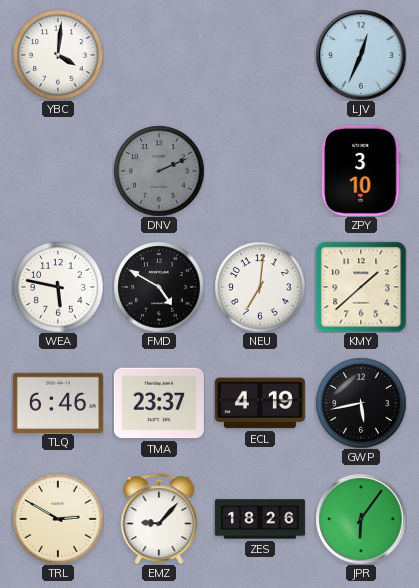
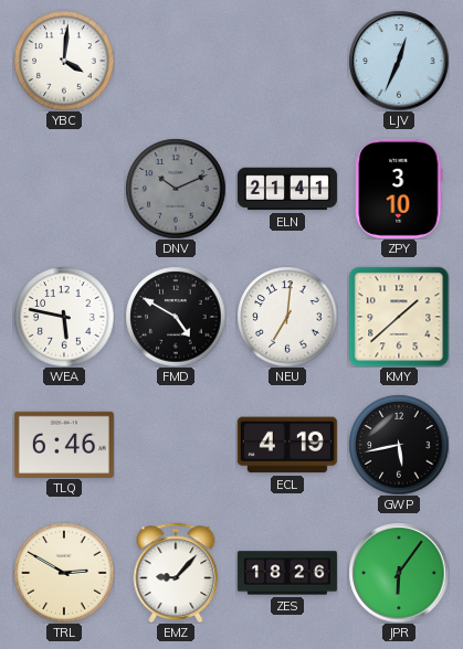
DNV: 2:11 -> 10:11 (176, 189)
ELN: none -> 21:41 (287, 189)
TMA: 23:37 -> none (159, 403)
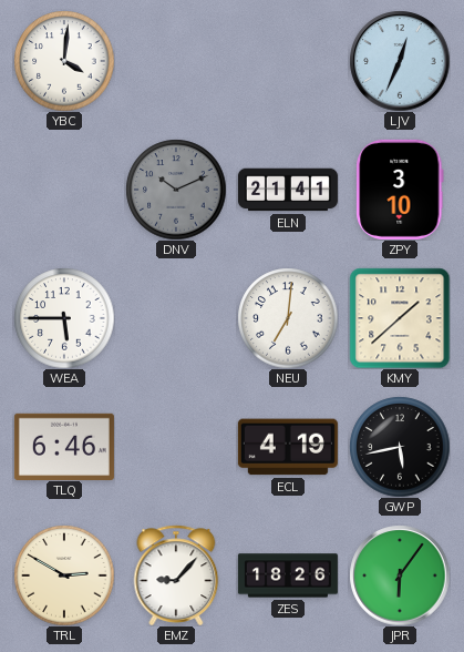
WEA: 5:47 -> 5:45 (64, 318)
FMD: 4:50 -> none (176, 317)
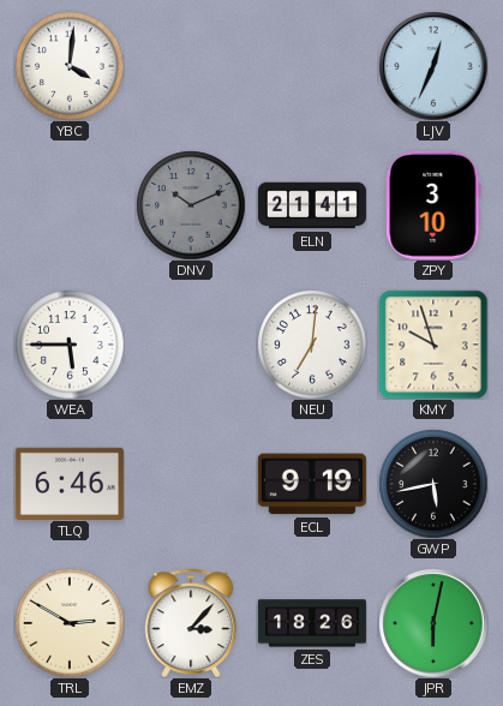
KMY: 1:38 -> 9:57 (433, 345)
ECL: 4:19 -> 9:19 (312, 484)
EMZ: 9:07 -> 3:07 (191, 622)
JPR: 6:06 -> 6:02 (433, 623)
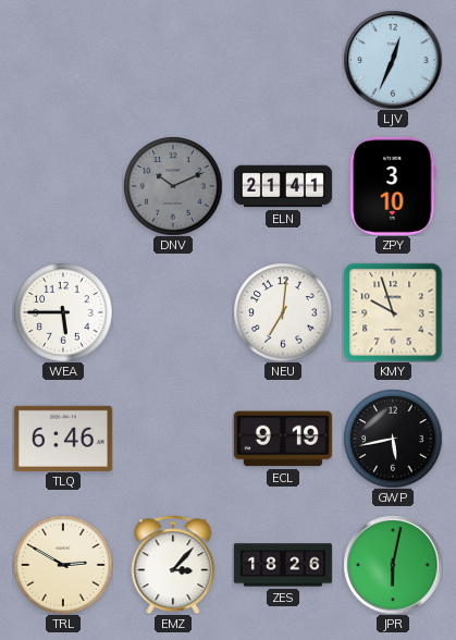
YBC: 4:01 -> none (70, 66)
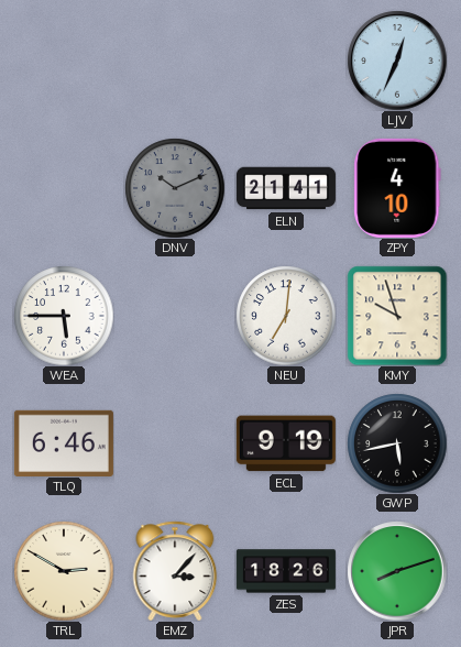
ZPY: 3:10 -> 4:10 (397, 188)
JPR: 6:02 -> 8:12 (397, 571)
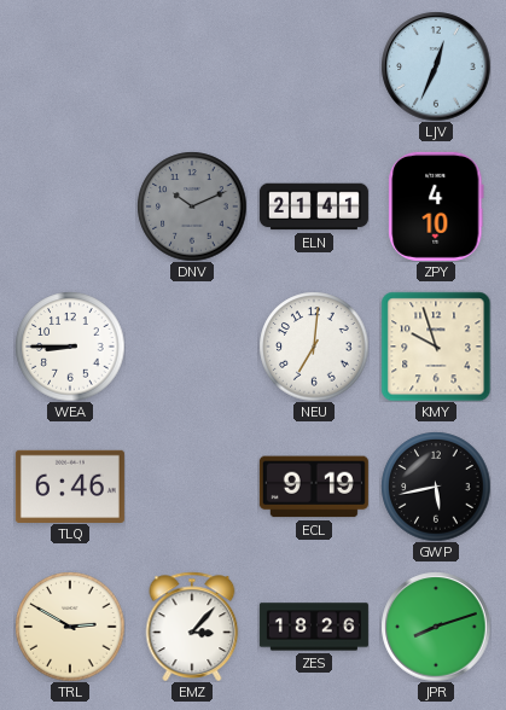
WEA: 5:45 -> 8:45 (70, 347)
